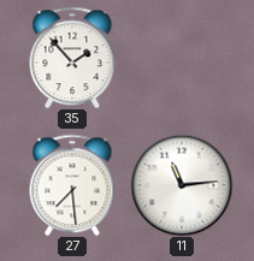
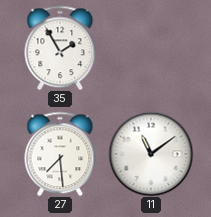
35: 1:53 -> 1:55 (60, 48)
11: 11:14 -> 11:09 (151, 154)
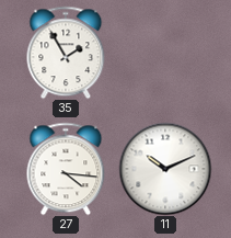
27: 7:29 -> 4:16 (66, 169)
11: 11:09 -> 10:11 (165, 169)
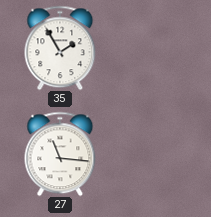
27: 4:16 -> 11:16 (60, 154)
11: 10:11 -> none (165, 169)
